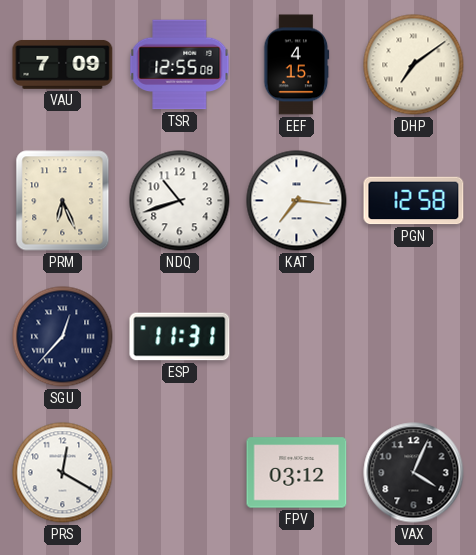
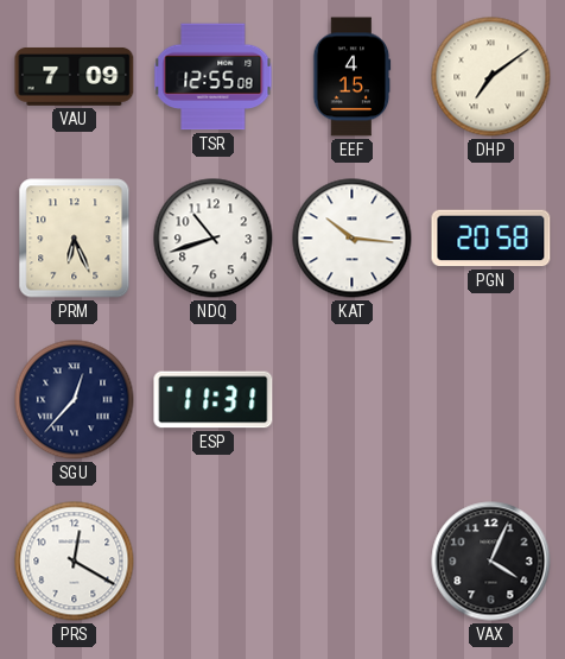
KAT: 7:16 -> 10:16 (353, 239)
PGN: 12:58 -> 20:58 (491, 239)
FPV: 03:12 -> none (297, 473)
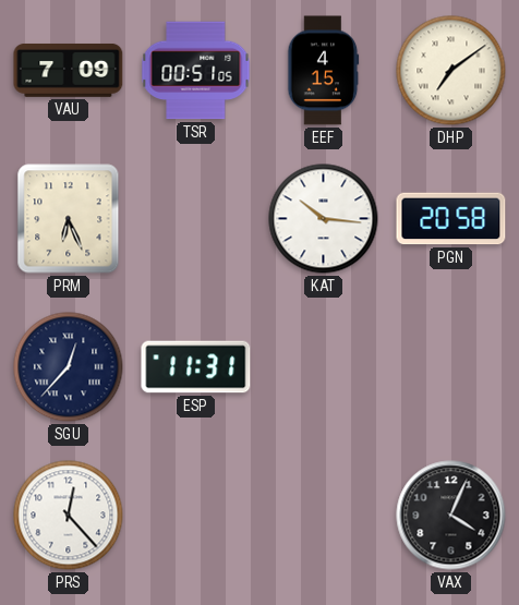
TSR: 12:55 -> 00:51 (196, 71)
NDQ: 10:42 -> none (214, 239)
PRS: 12:20 -> 12:23 (69, 516)
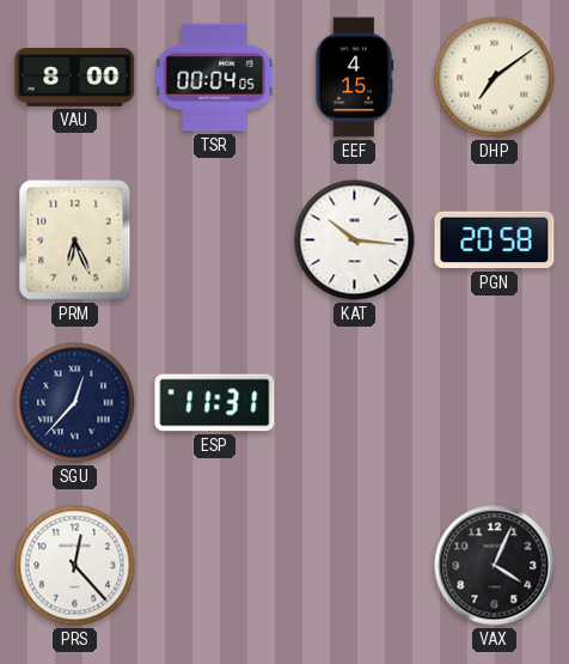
VAU: 7:09 -> 8:00 (75, 78)
TSR: 00:51 -> 00:04 (215, 78)
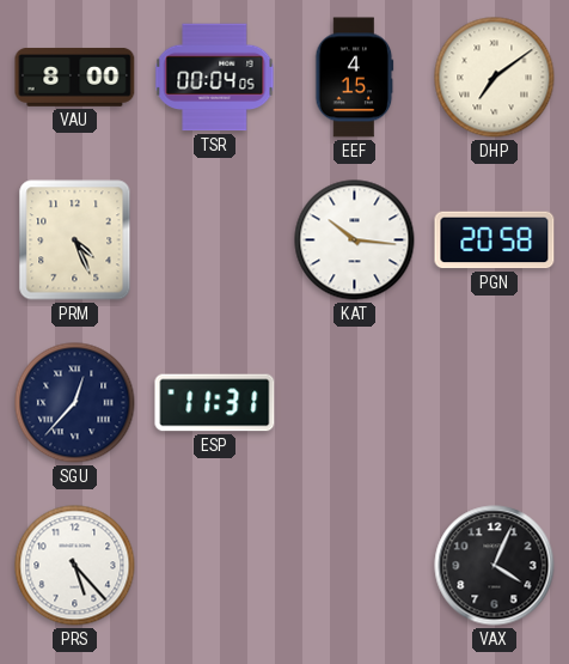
PRM: 6:26 -> 4:26 (75, 240)
PRS: 12:23 -> 5:23 (75, 566)
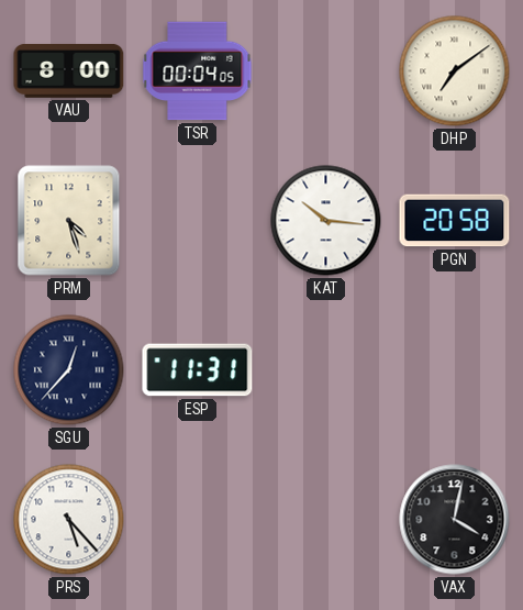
EEF: 4:15 -> none (355, 78)
PRM: 4:26 -> 4:27 (69, 221)
VAX: 4:04 -> 4:02 (455, 520)
